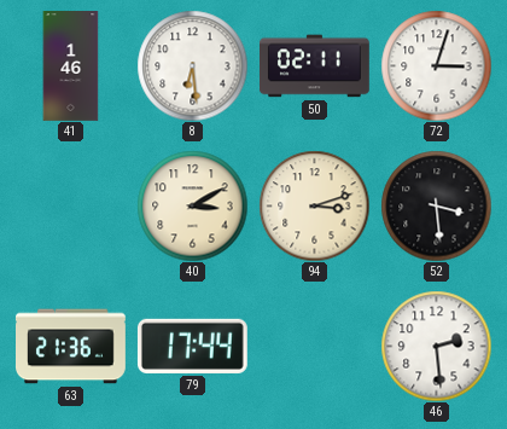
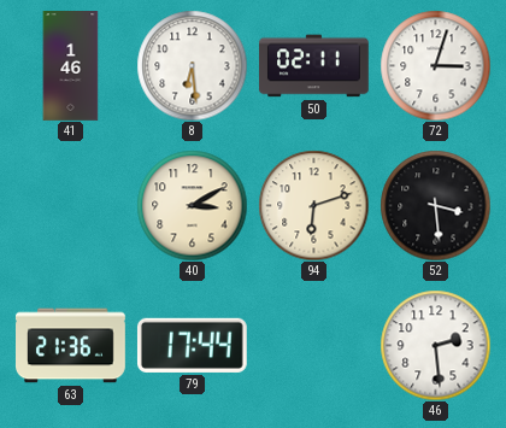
94: 3:12 -> 6:12 (313, 205)
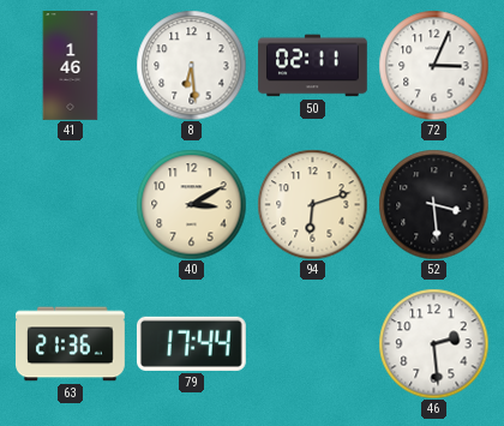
72: 3:03 -> 3:04 (433, 65)
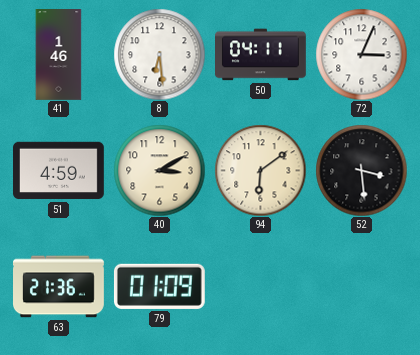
50: 02:11 -> 04:11 (261, 55)
51: none -> 4:59 (59, 171)
94: 6:12 -> 6:09 (260, 170)
79: 17:44 -> 01:09 (159, 286)
46: 2:29 -> none (433, 343)
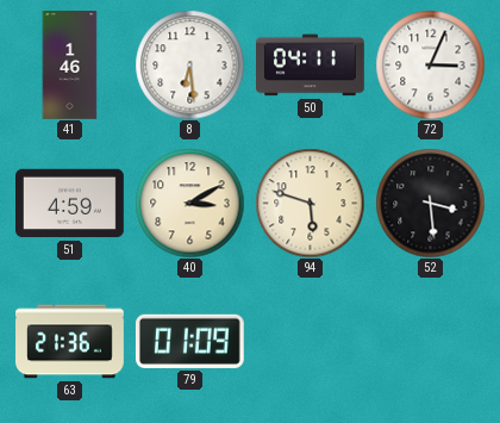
94: 6:09 -> 5:48 (310, 203)
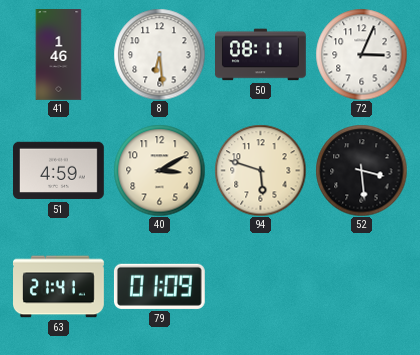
50: 04:11 -> 08:11 (261, 55)
63: 21:36 -> 21:41 (59, 287)
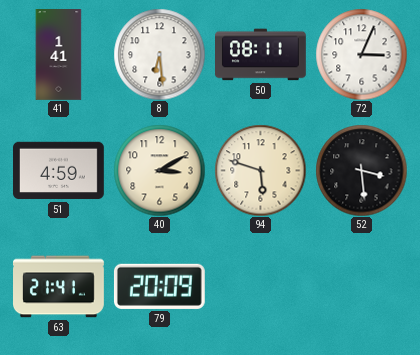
41: 1:46 -> 1:41 (59, 55)
79: 01:09 -> 20:09 (159, 286)
